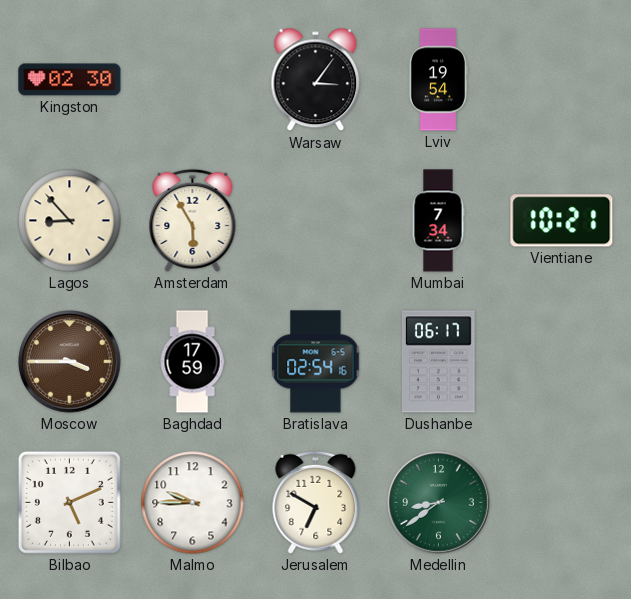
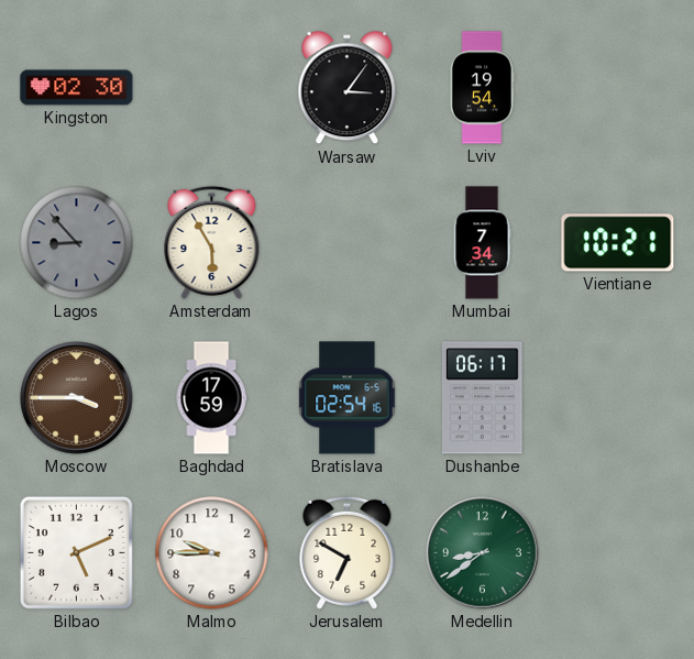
Lagos dial: cream -> grey (77, 243)
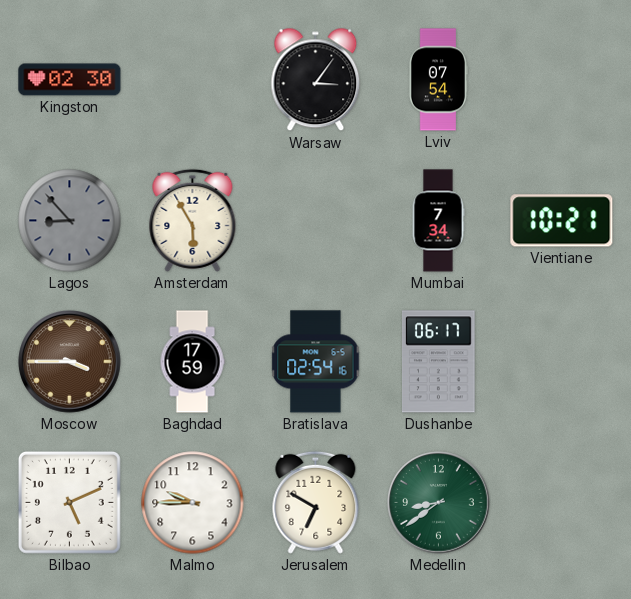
Lviv: 19:54 -> 07:54 (438, 80)
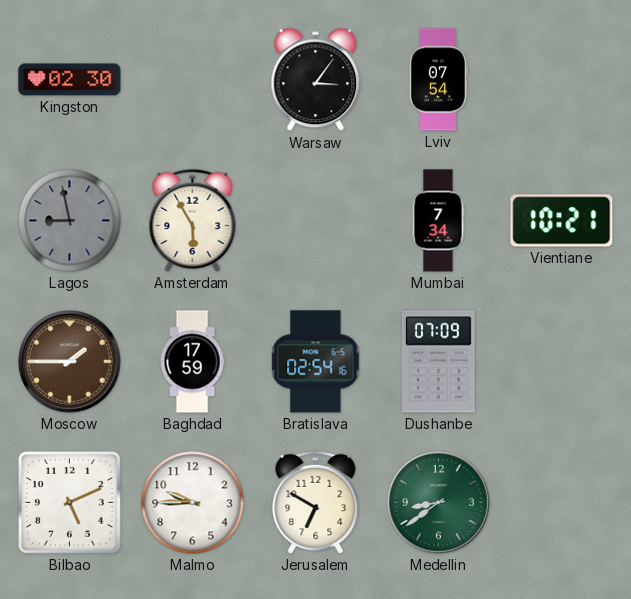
Lagos: 8:53 -> 8:58 (70, 221)
Moscow: 3:45 -> 1:45 (70, 362)
Dushanbe: 06:17 -> 07:09 (439, 362)
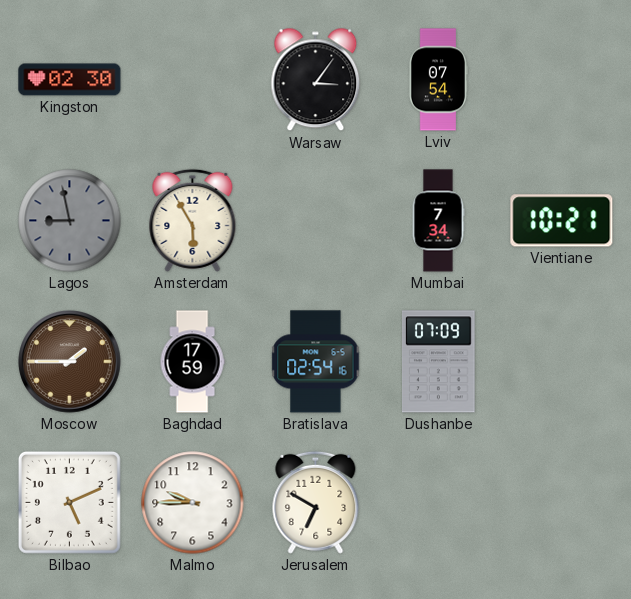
Medellin: 8:39 -> none (439, 503)
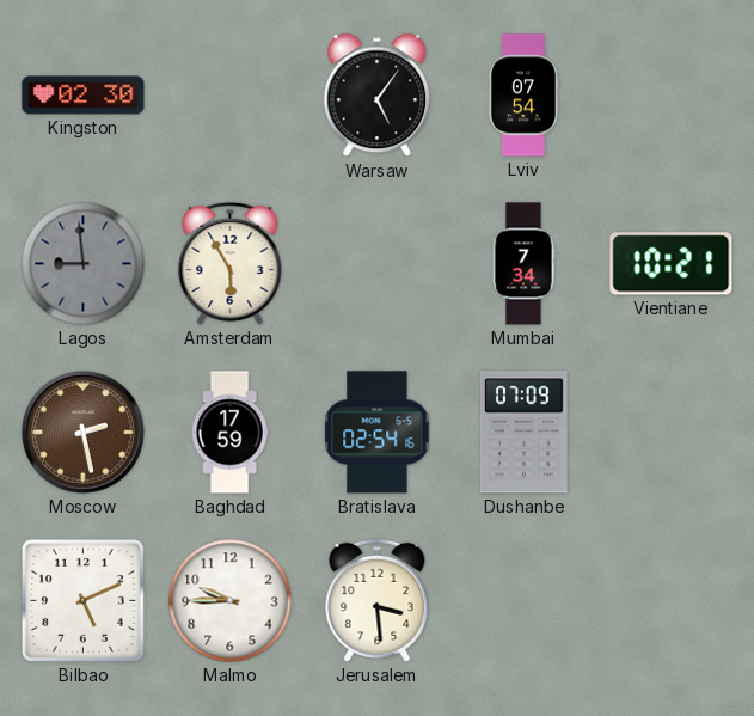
Warsaw: 3:06 -> 5:06 (378, 96)
Lagos: 8:58 -> 8:59 (84, 264)
Moscow: 1:45 -> 2:28 (84, 433)
Jerusalem: 6:50 -> 3:29 (378, 600)
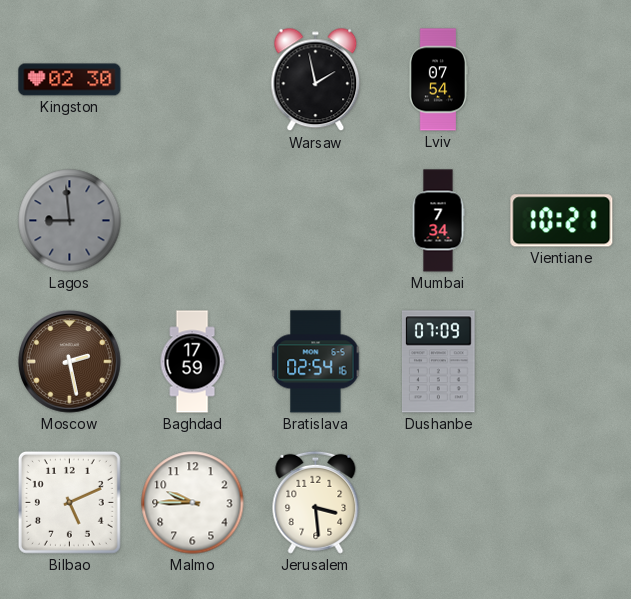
Warsaw: 5:06 -> 1:58 (316, 80)
Amsterdam: 5:55 -> none (231, 263)
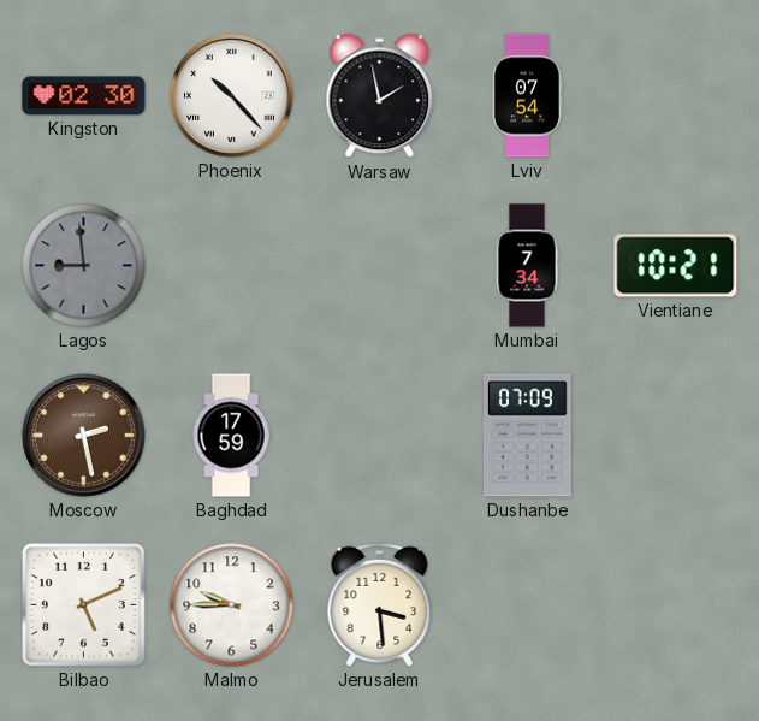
Phoenix: none -> 10:23 (232, 96)
Bratislava: 02:54 -> none (316, 362)
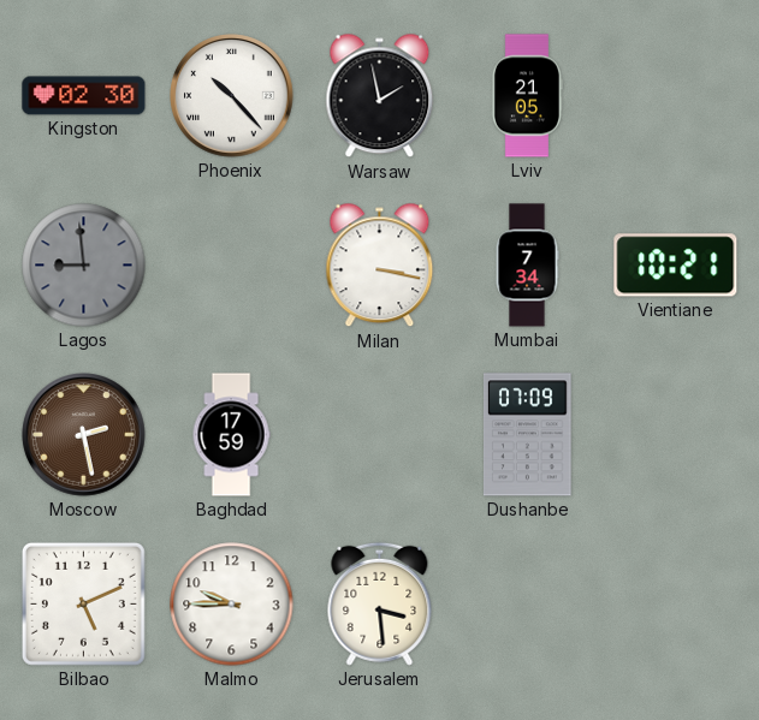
Lviv: 07:54 -> 21:05 (527, 96)
Milan: none -> 3:17 (380, 266)
